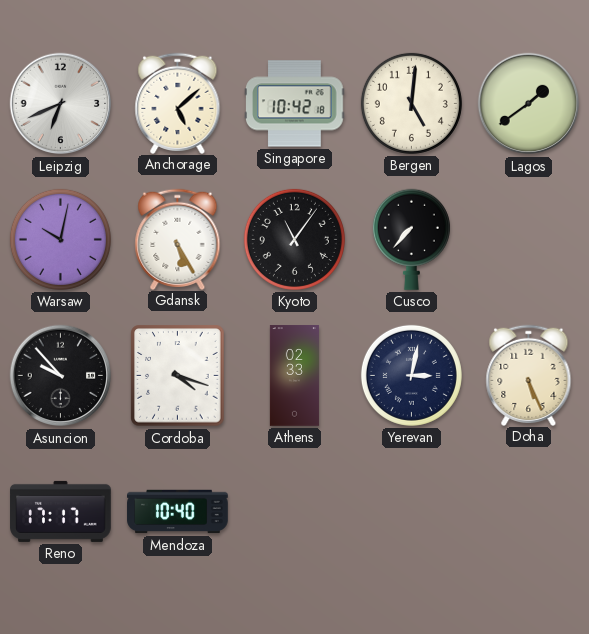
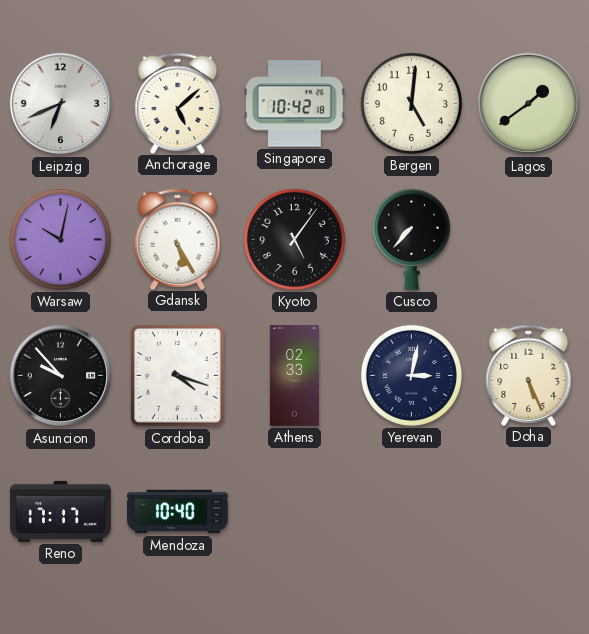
Kyoto: 11:06 -> 5:06 (294, 239)
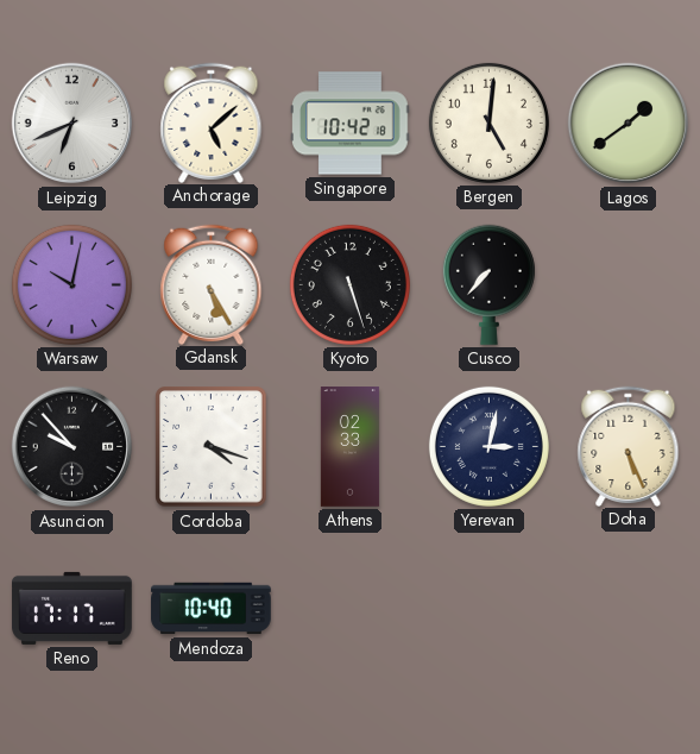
Kyoto: 5:06 -> 5:27 (349, 284)
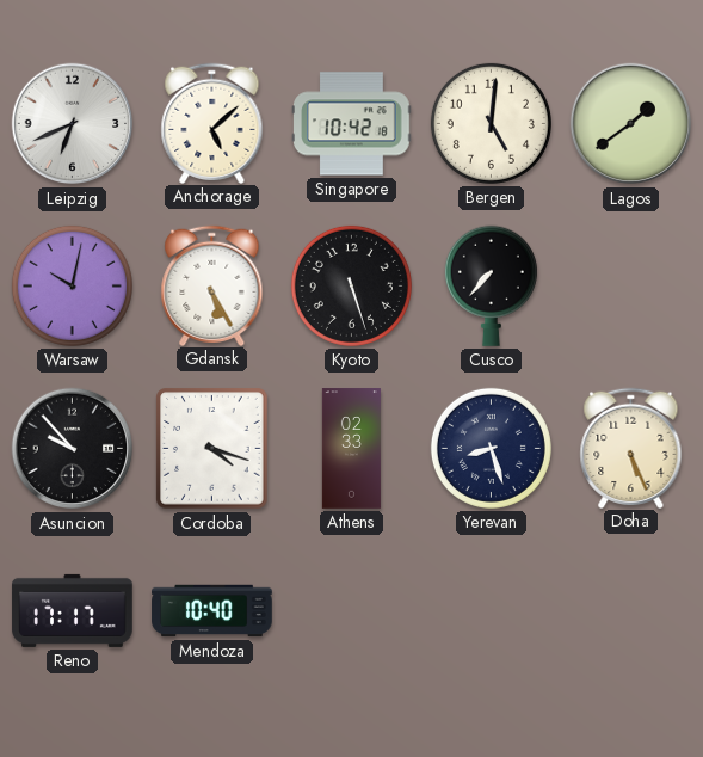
Yerevan: 3:02 -> 8:27 (491, 448)
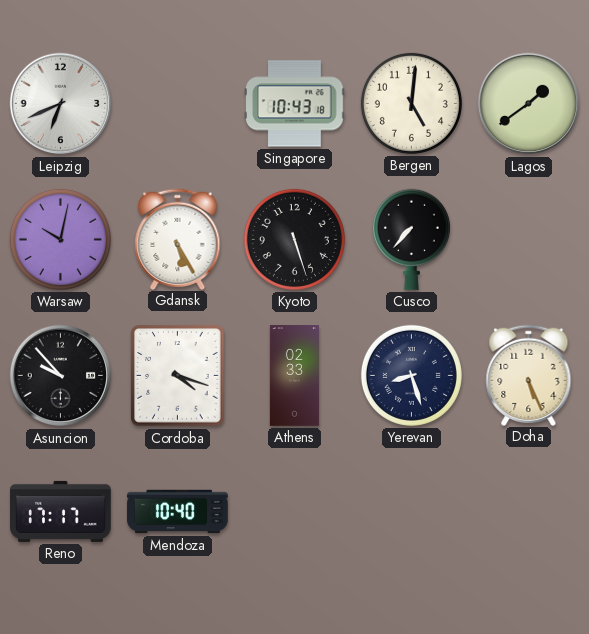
Anchorage: 5:08 -> none (212, 123)
Singapore: 10:42 -> 10:43 (295, 104)
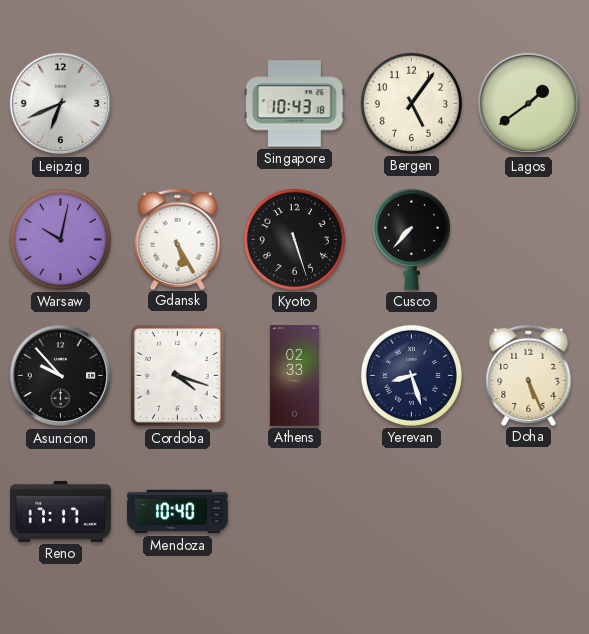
Bergen: 5:01 -> 5:06 (411, 103)
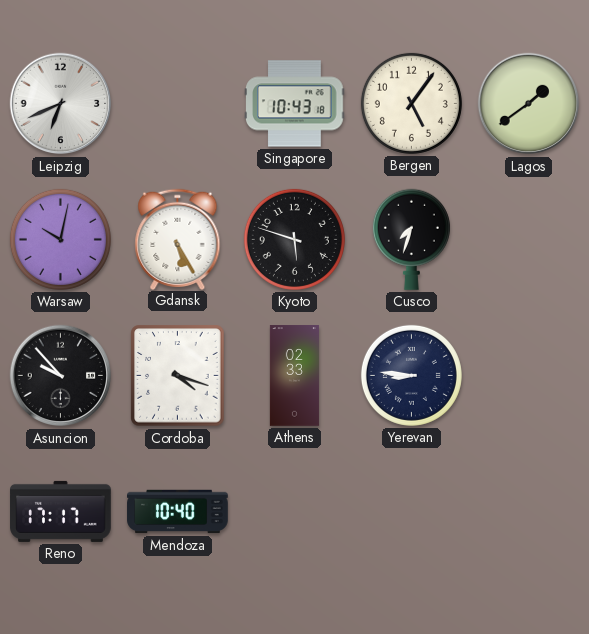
Kyoto: 5:27 -> 5:48 (294, 239)
Cusco: 7:37 -> 7:33 (411, 239)
Yerevan: 8:27 -> 8:46 (411, 375)
Doha: 5:26 -> none (529, 375)
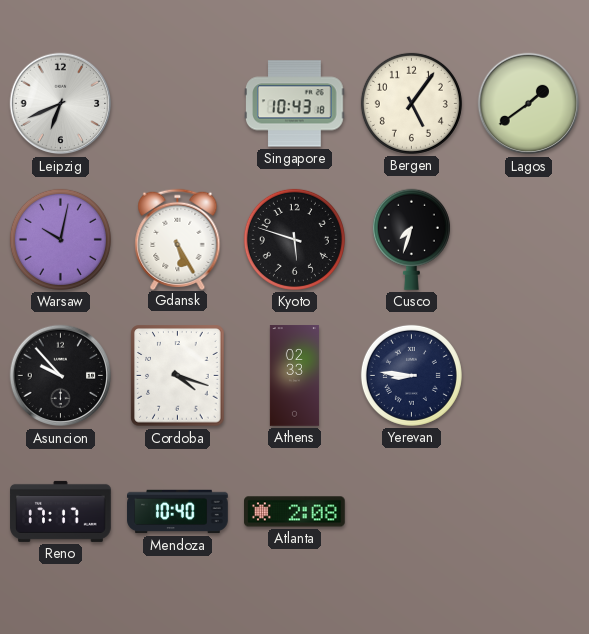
Atlanta: none -> 2:08 (295, 512)
